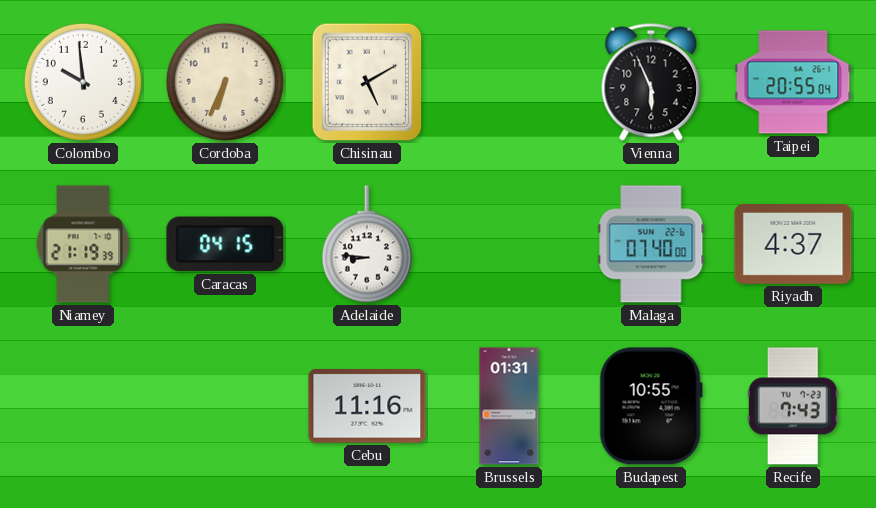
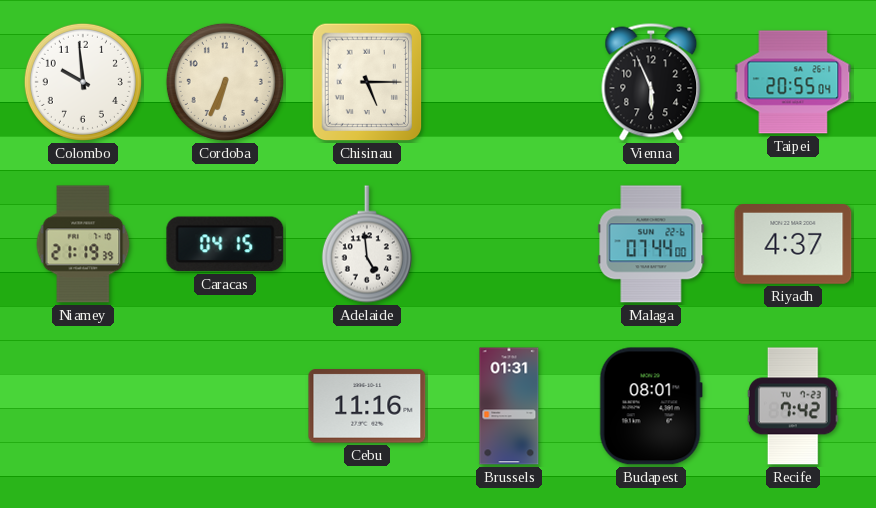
Chisinau: 5:10 -> 5:15 (367, 82)
Adelaide: 8:46 -> 4:59 (367, 244)
Malaga: 07:40 -> 07:44 (651, 244)
Budapest: 10:55 -> 08:01 (651, 406)
Recife: 7:43 -> 7:42 (793, 406)
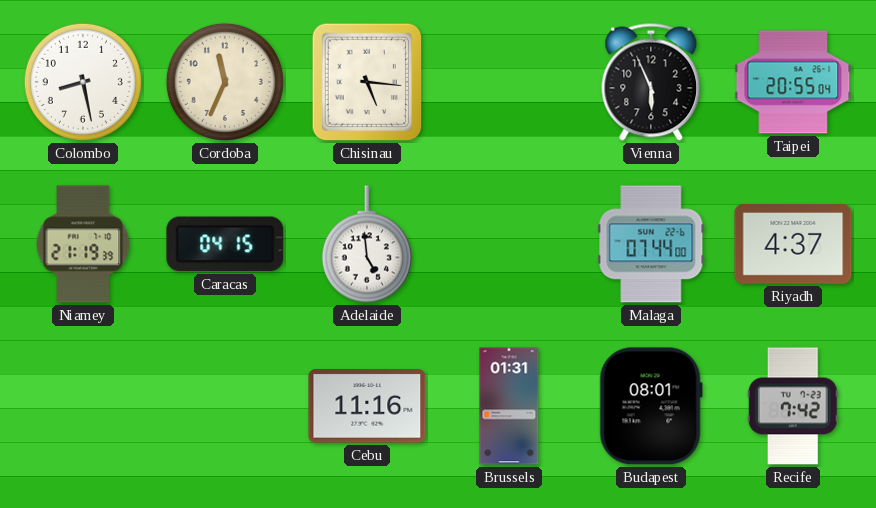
Colombo: 9:59 -> 8:28 (83, 82)
Cordoba: 6:34 -> 11:34 (225, 82)
Chisinau: 5:15 -> 5:16 (367, 82)
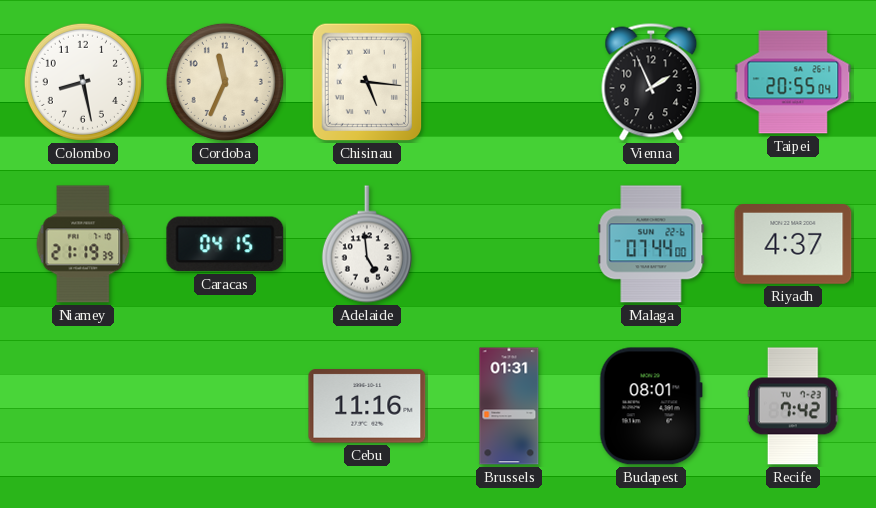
Vienna: 5:56 -> 1:56 (651, 82)
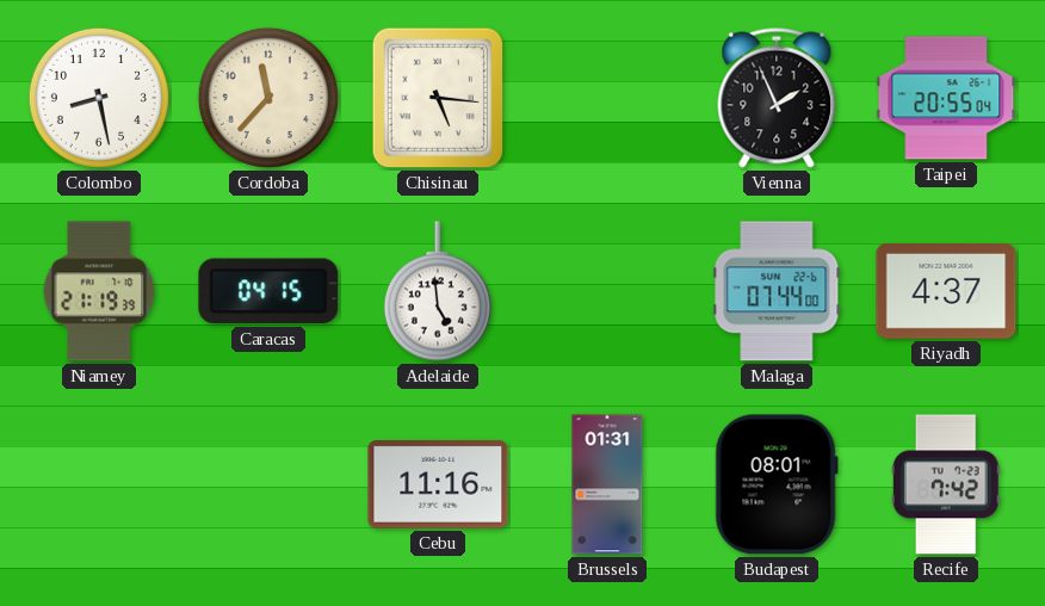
Cordoba: 11:34 -> 11:37 (268, 98)
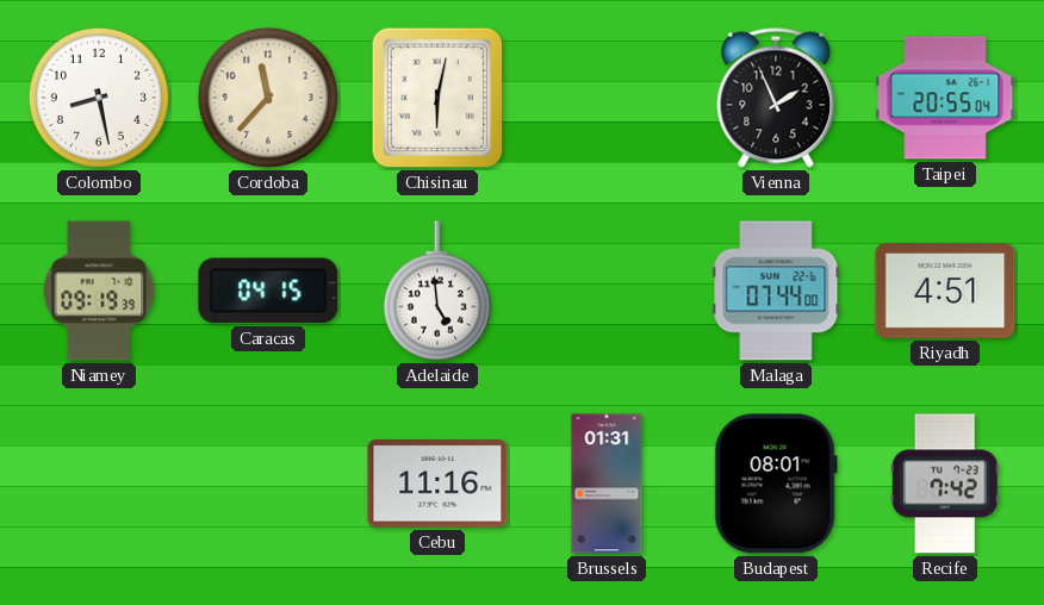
Chisinau: 5:16 -> 6:02 (437, 98)
Niamey: 21:19 -> 09:19 (99, 291)
Riyadh: 4:37 -> 4:51 (945, 292)
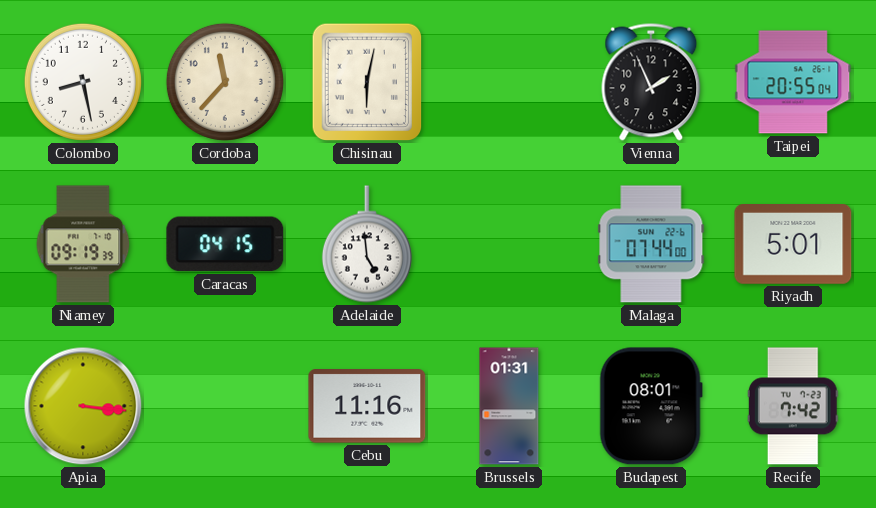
Riyadh: 4:51 -> 5:01 (793, 245)
Apia: none -> 3:16 (83, 406)
